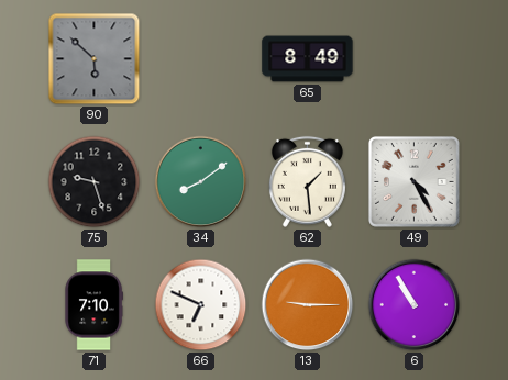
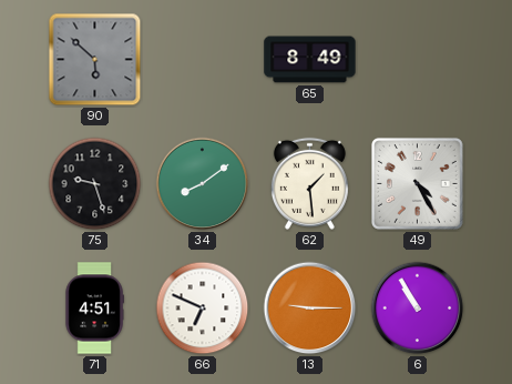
71: 7:10 -> 4:51 (94, 309)
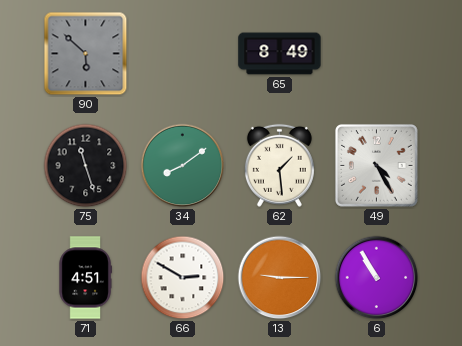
75: 9:27 -> 11:27 (86, 166)
66: 6:49 -> 2:50 (183, 278)
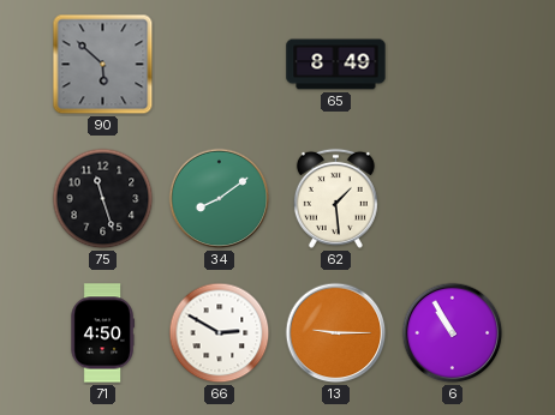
49: 4:25 -> none (376, 165)
71: 4:51 -> 4:50 (102, 333)
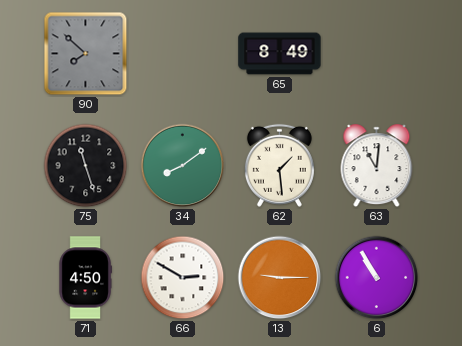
90: 5:52 -> 7:52 (86, 54)
63: none -> 11:01 (377, 166)
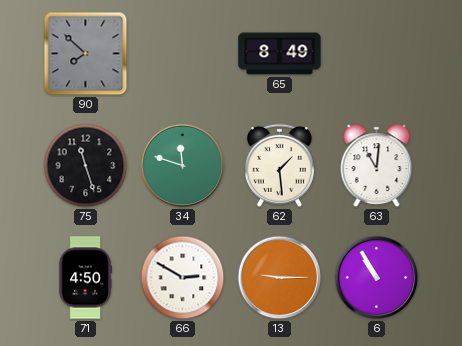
34: 8:09 -> 11:48 (183, 166)
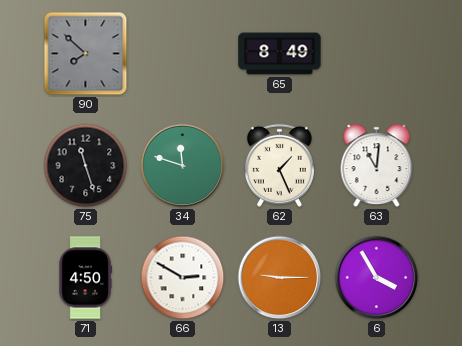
62: 1:29 -> 1:26 (279, 165)
6: 10:55 -> 3:55 (377, 278)
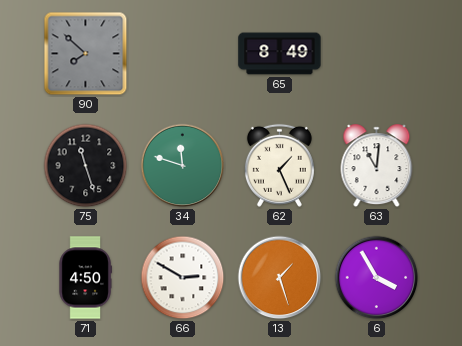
13: 9:15 -> 1:27 (280, 278)
